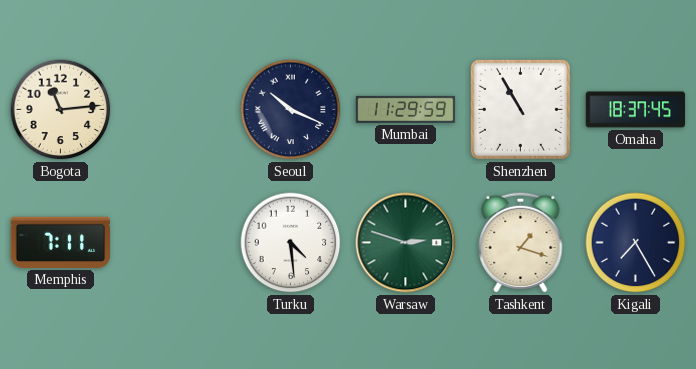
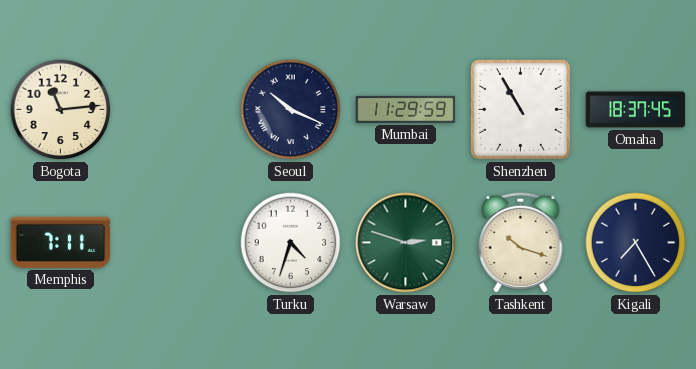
Turku: 4:29 -> 4:33 (291, 243)
Tashkent: 1:18 -> 10:18 (521, 242)
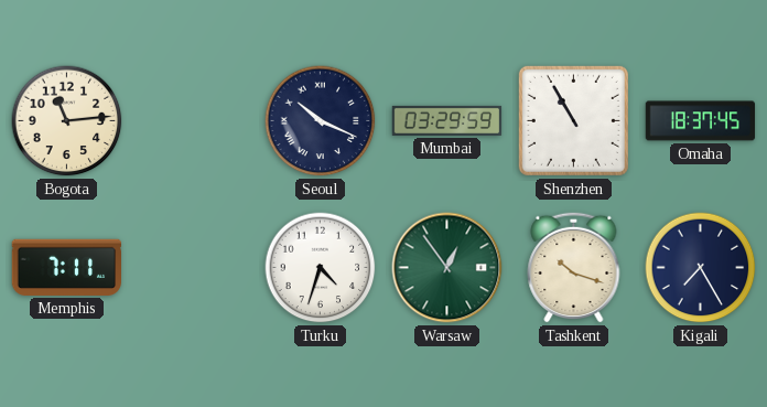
Mumbai: 11:29 -> 03:29 (447, 120)
Warsaw: 2:48 -> 12:54 (447, 268)
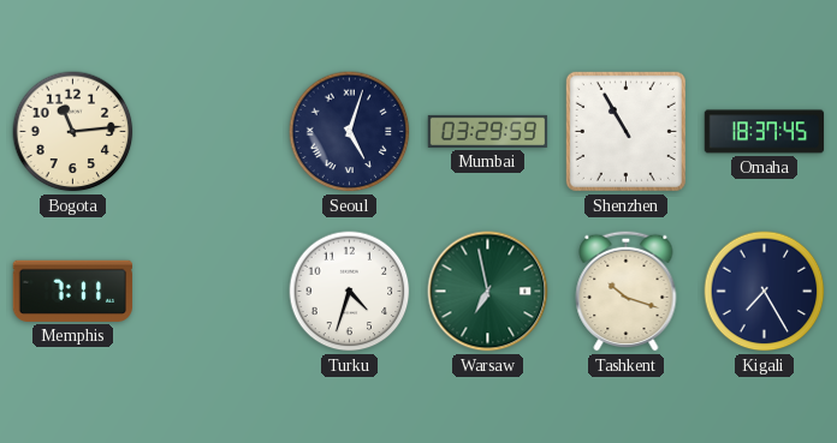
Seoul: 10:19 -> 5:03 (350, 132)
Warsaw: 12:54 -> 6:58 (488, 292)
